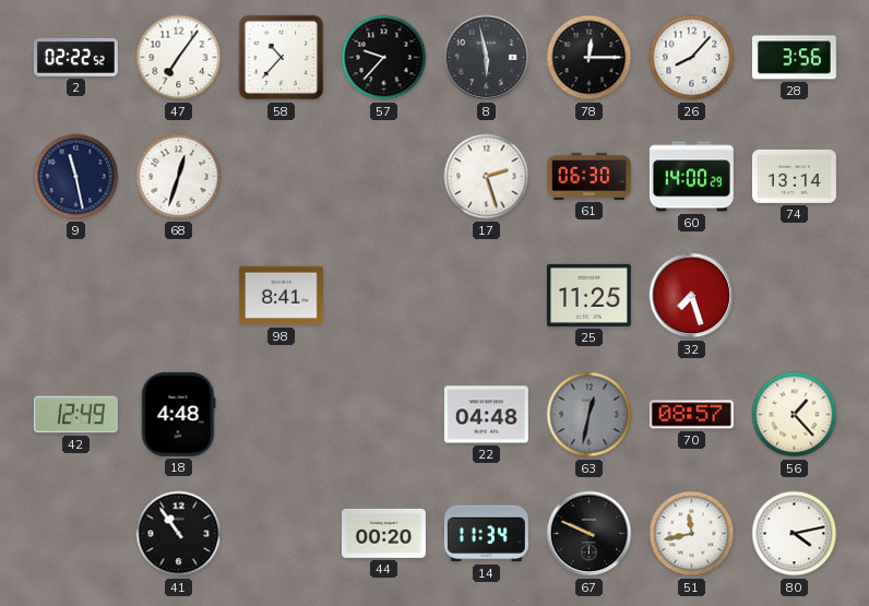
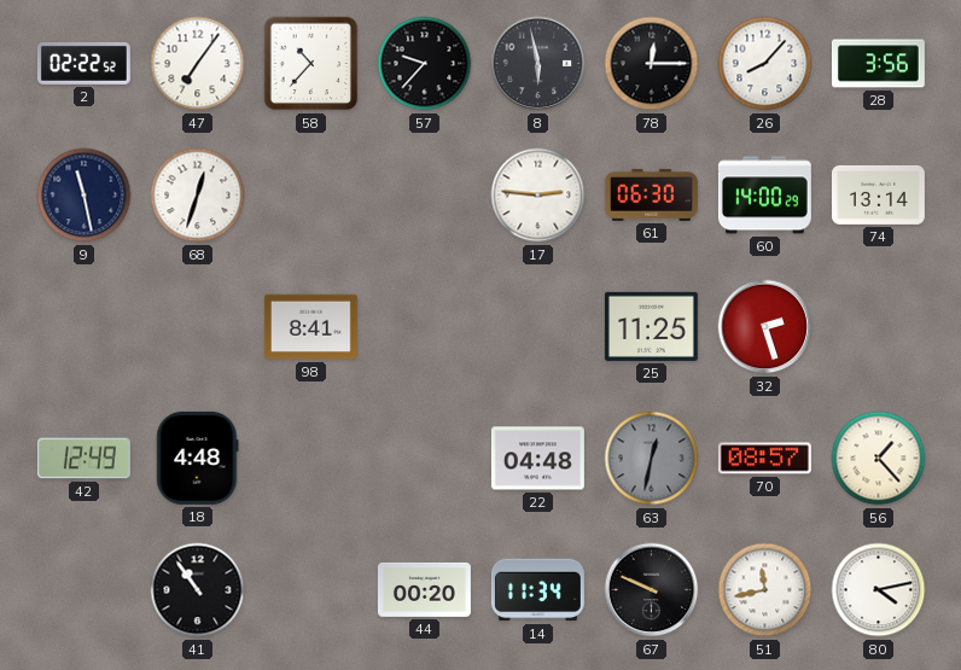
17: 2:27 -> 2:46 (538, 196)
32: 7:27 -> 2:27 (765, 327)
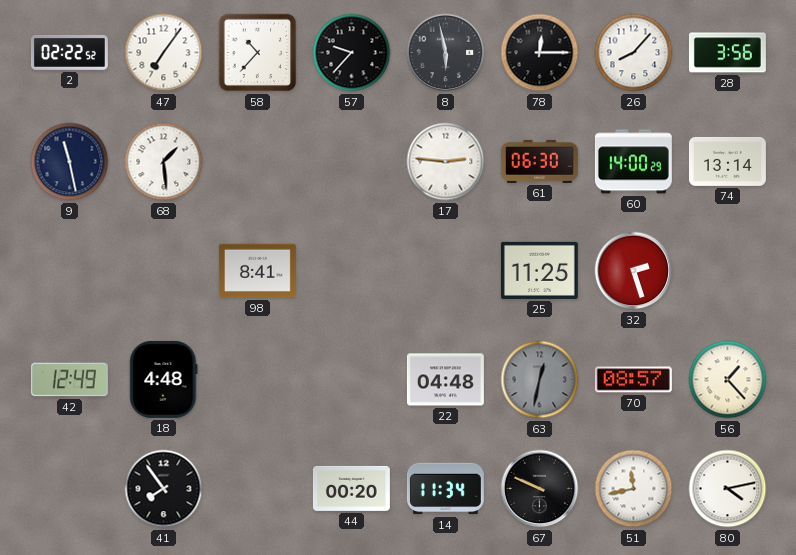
68: 12:33 -> 1:29 (164, 162)
41: 10:54 -> 7:54 (164, 489)
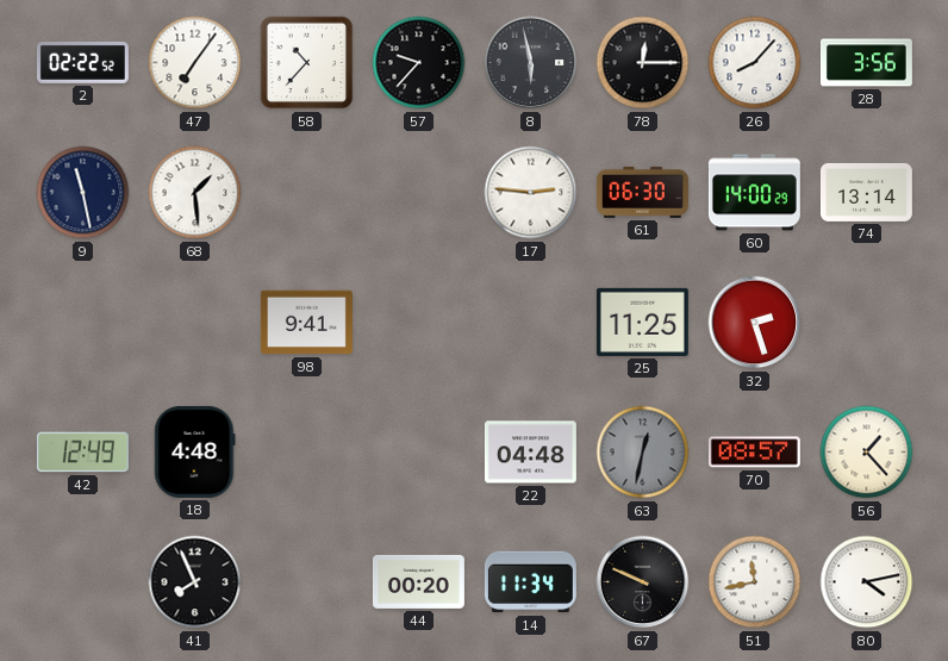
98: 8:41 -> 9:41 (306, 323)
41: 7:54 -> 7:56 (195, 582)
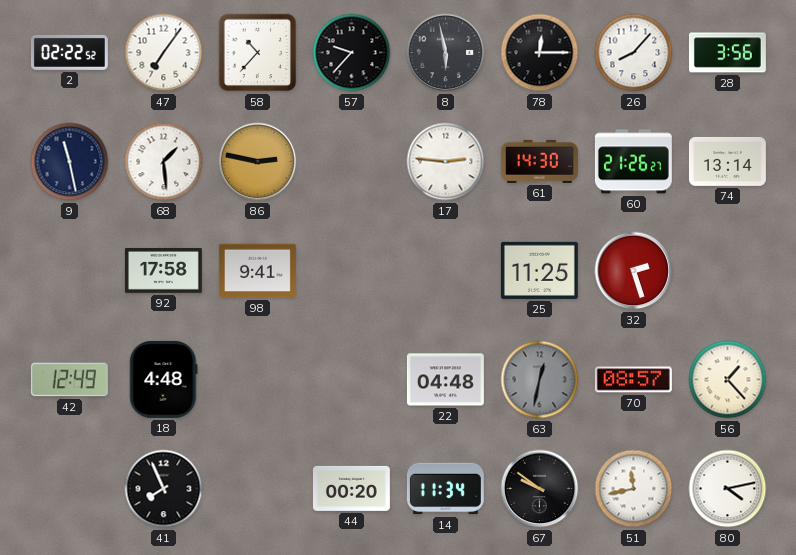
86: none -> 2:47 (258, 162)
61: 06:30 -> 14:30 (539, 161)
60: 14:00 -> 21:26 (633, 162)
92: none -> 17:58 (163, 270)
67: 9:49 -> 9:51 (540, 489)
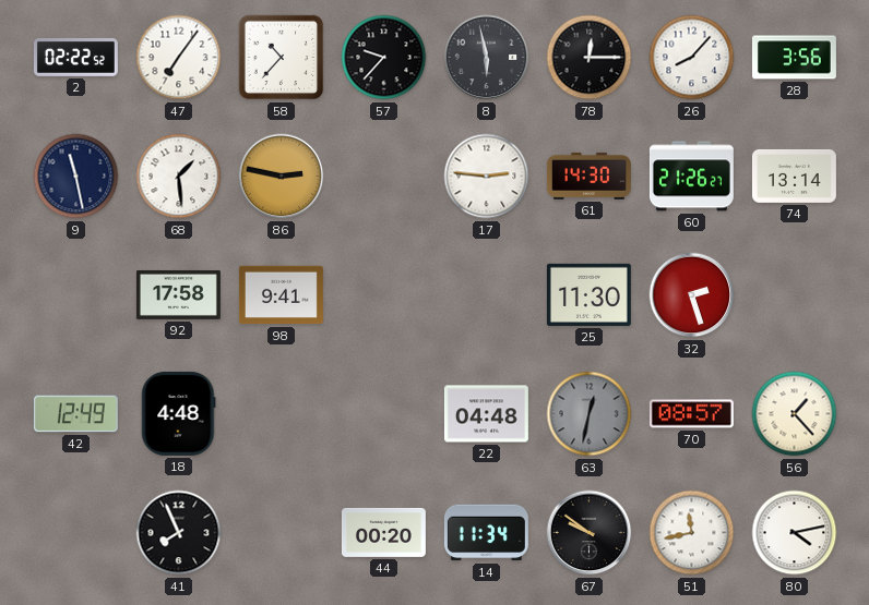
25: 11:25 -> 11:30 (588, 294)
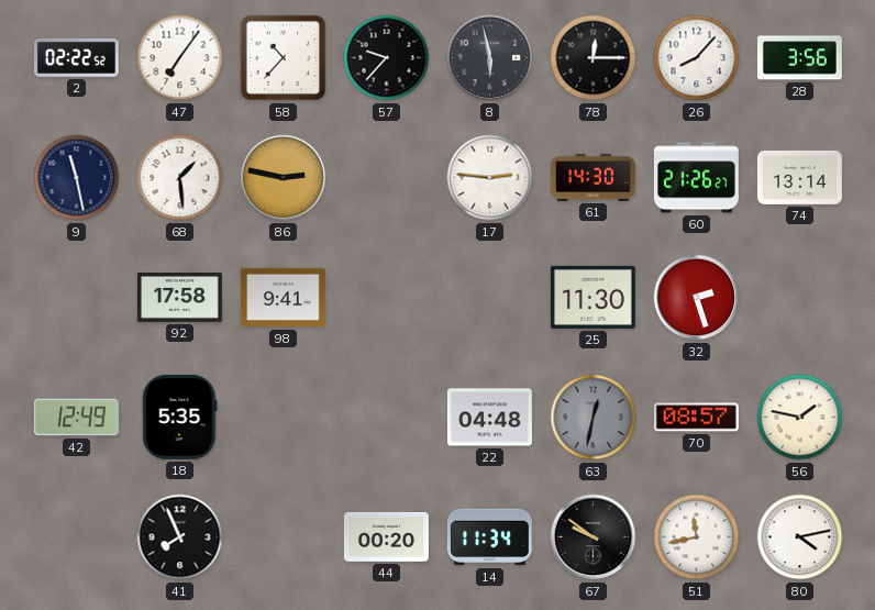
18: 4:48 -> 5:35 (180, 417)
56: 1:23 -> 1:47 (800, 418)
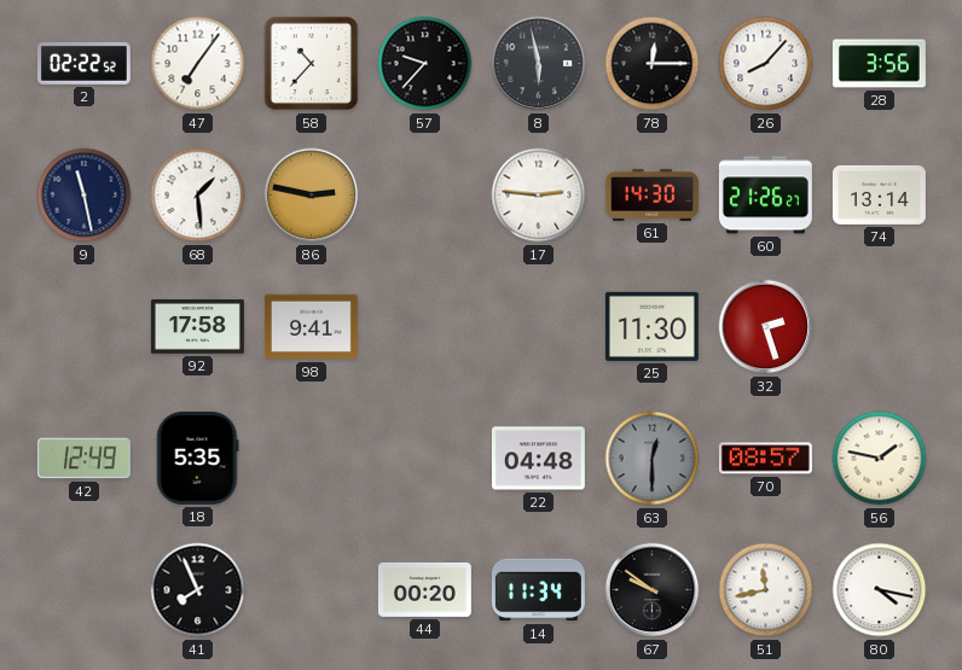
63: 12:32 -> 12:30 (653, 459)
80: 4:13 -> 4:17 (880, 590)
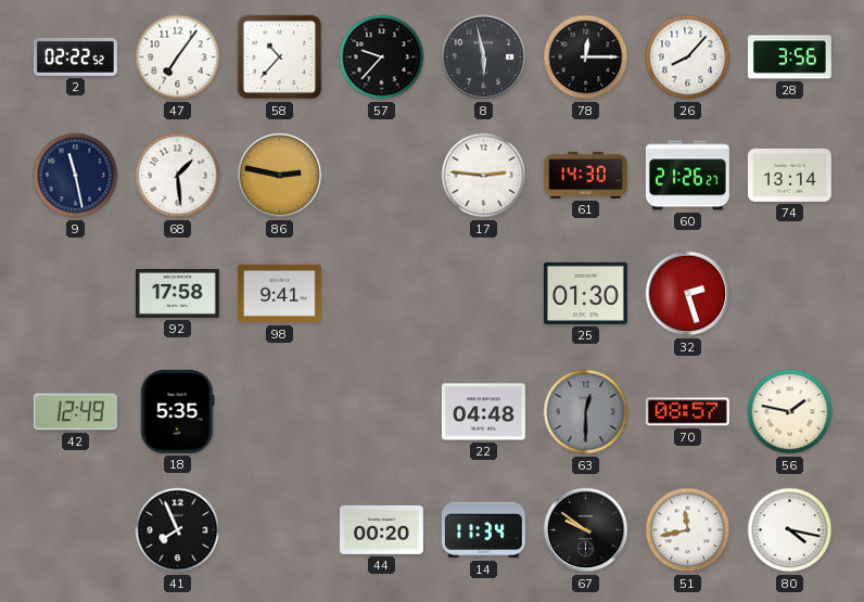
25: 11:30 -> 01:30 (585, 293)
